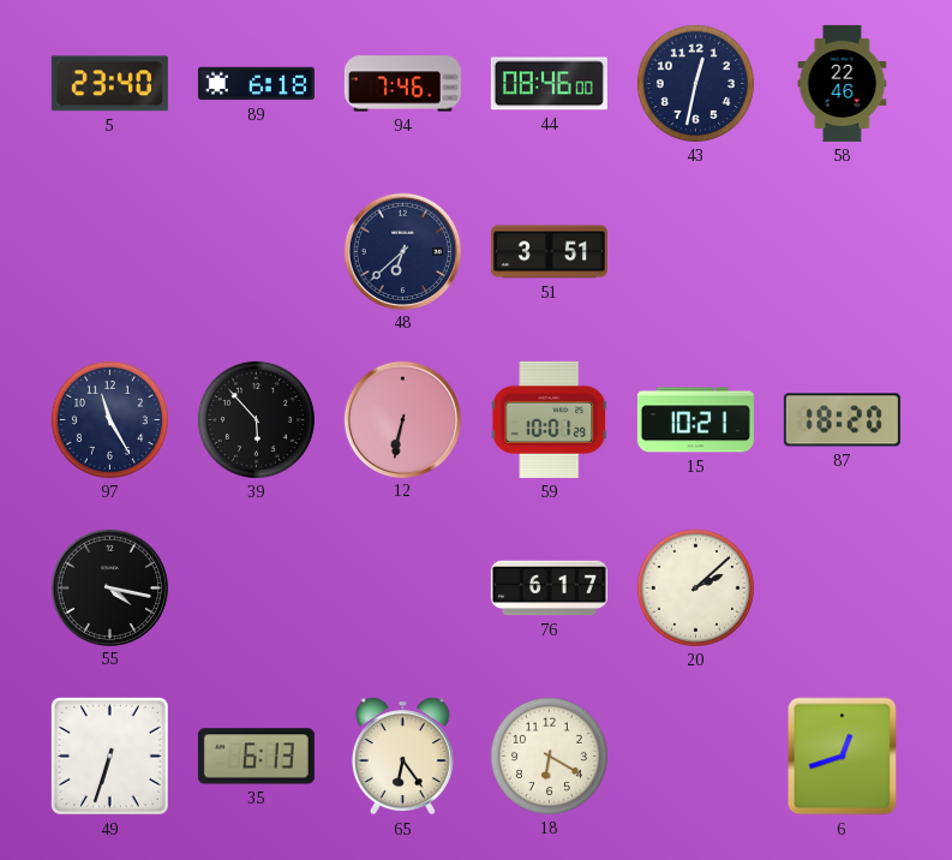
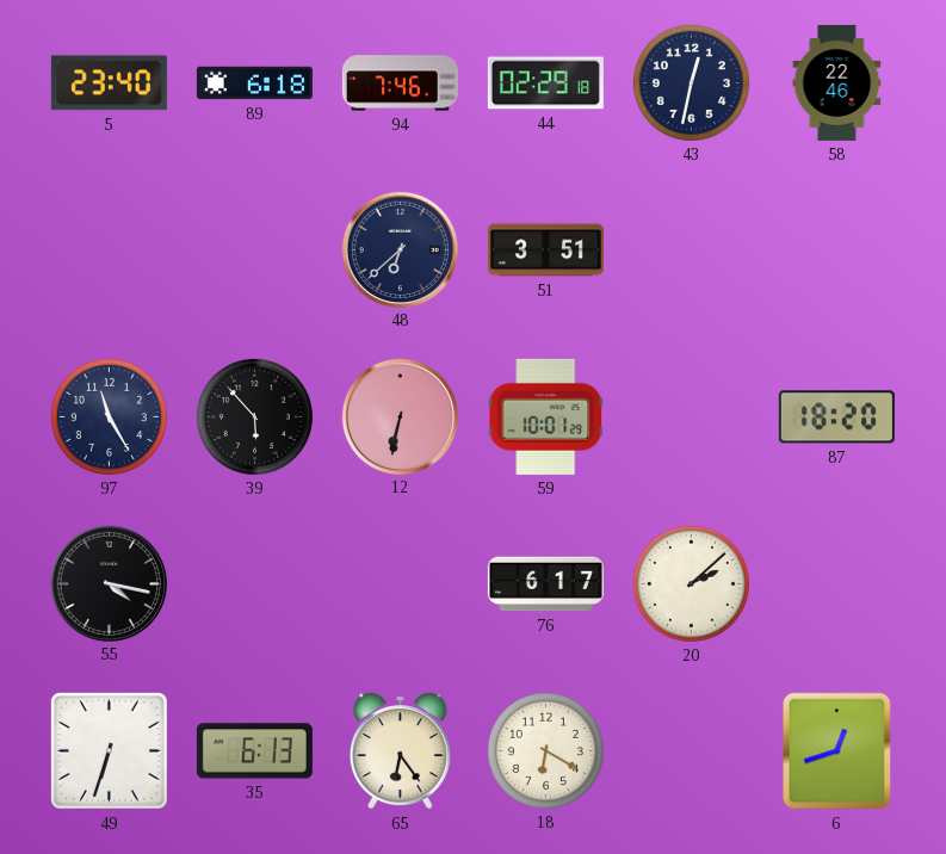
44: 08:46 -> 02:29 (545, 83)
15: 10:21 -> none (695, 420)
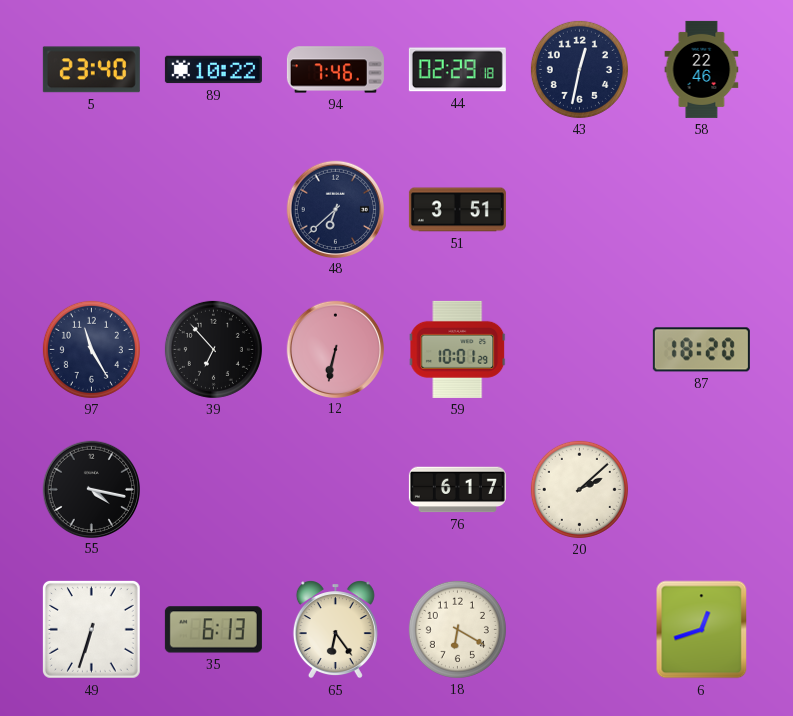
89: 6:18 -> 10:22 (213, 70)
39: 5:53 -> 6:53 (213, 349)
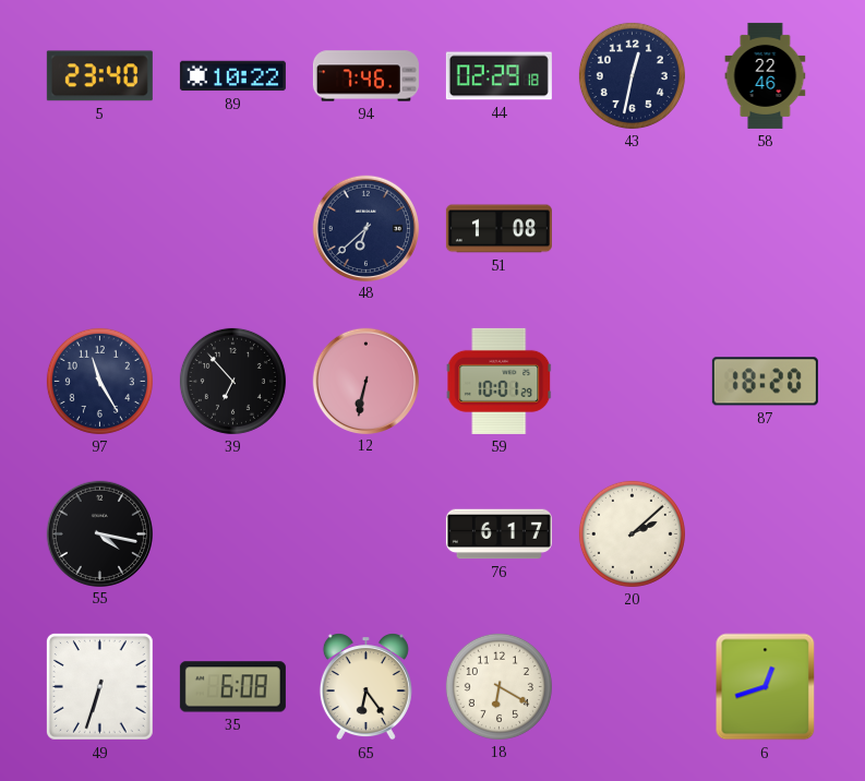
51: 3:51 -> 1:08 (498, 229)
35: 6:13 -> 6:08 (232, 687)
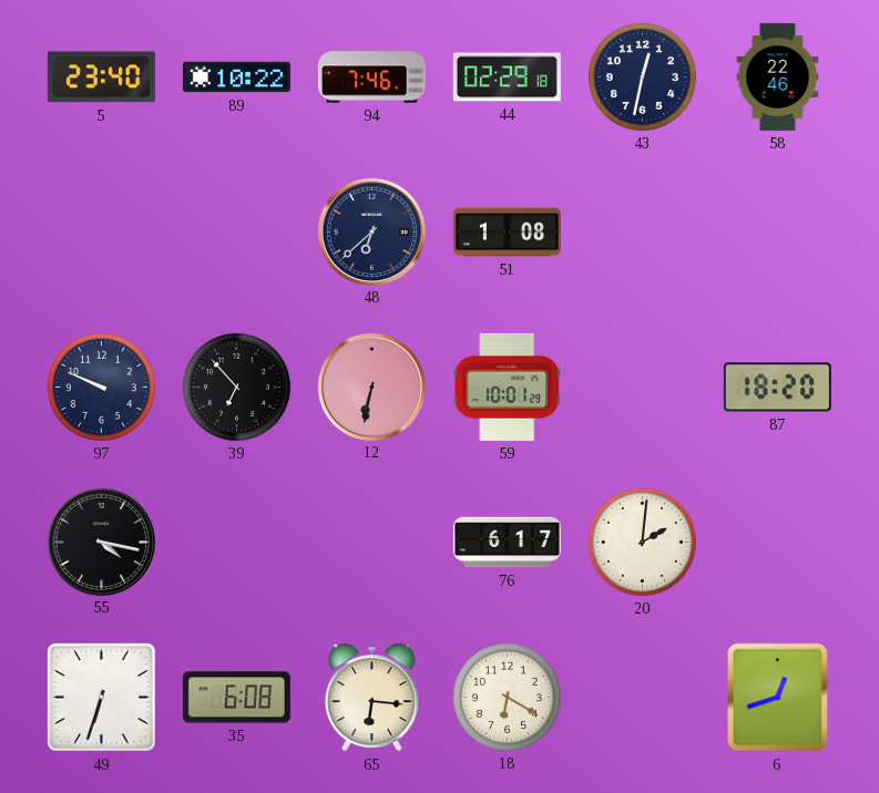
97: 11:25 -> 9:49 (101, 387)
20: 2:08 -> 2:01 (642, 542)
65: 6:24 -> 6:16 (371, 698)
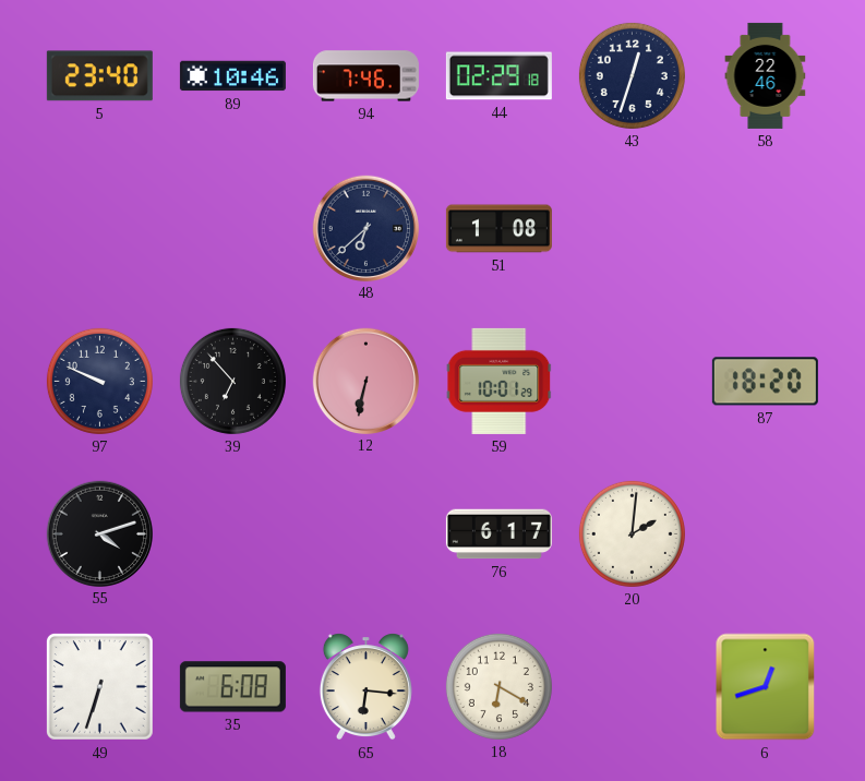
89: 10:22 -> 10:46 (232, 76)
43: 12:32 -> 12:33 (632, 75)
55: 4:17 -> 4:12 (99, 533)
